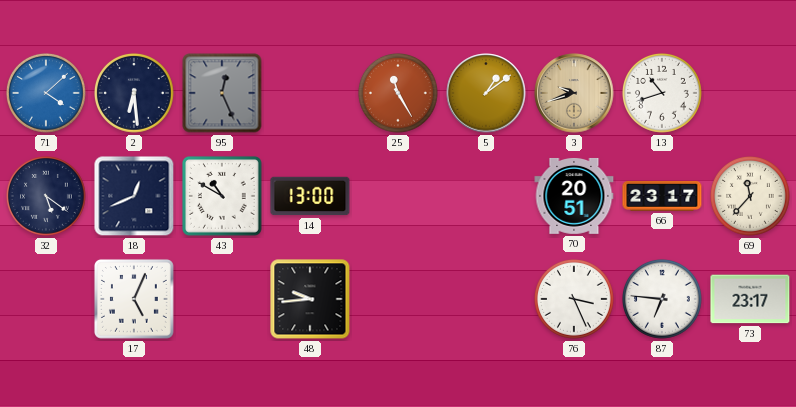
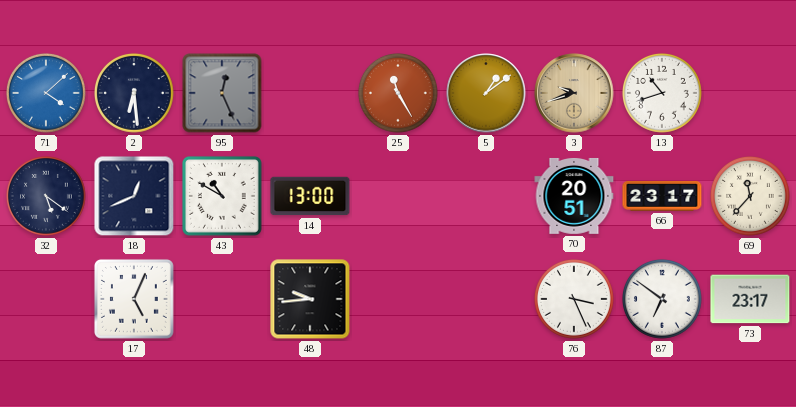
87: 6:46 -> 6:51 (663, 300)
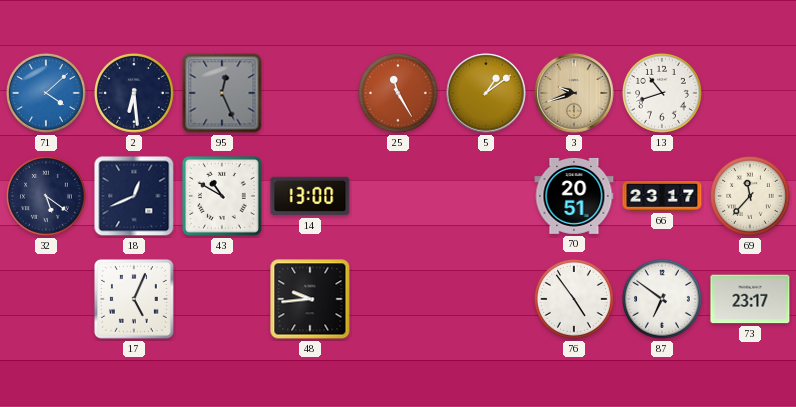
76: 3:26 -> 4:54 (575, 300)
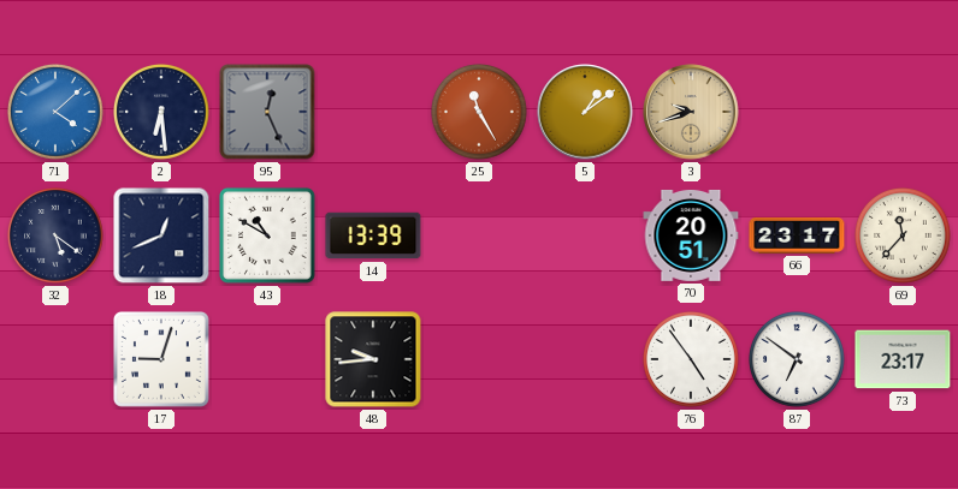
13: 10:42 -> none (663, 94)
14: 13:00 -> 13:39 (373, 235)
17: 5:04 -> 9:03 (161, 359)
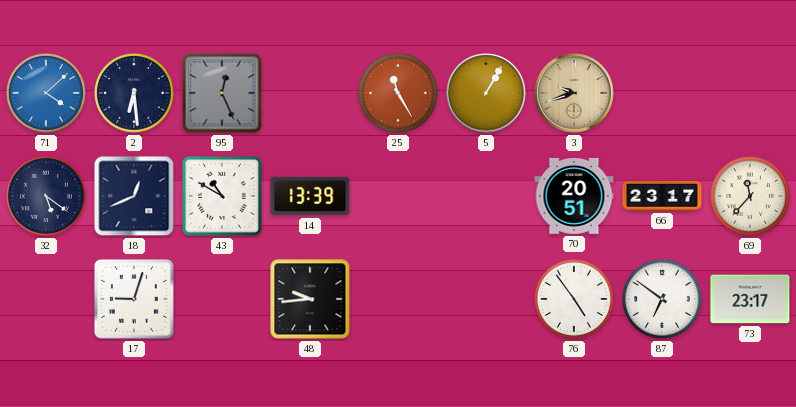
5: 1:09 -> 1:05 (486, 93)
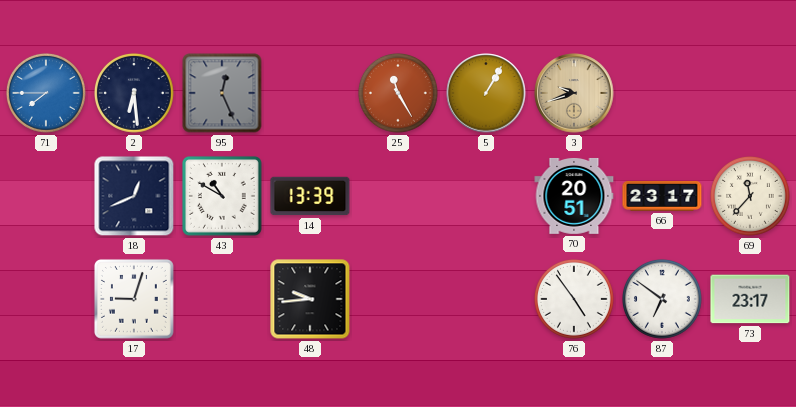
71: 4:08 -> 7:45 (47, 94)
32: 5:21 -> none (47, 197)
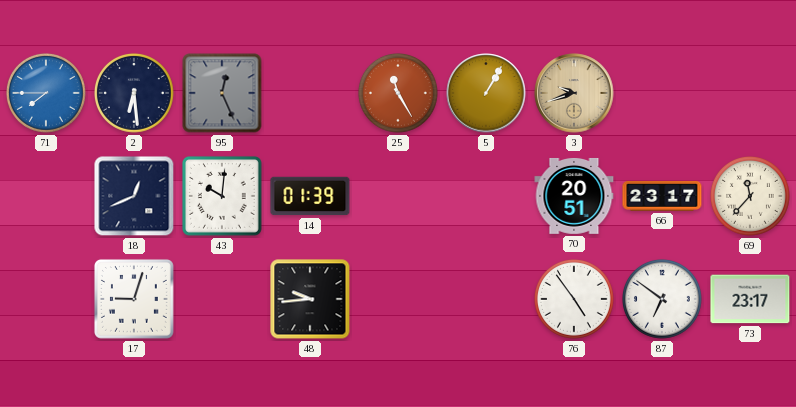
43: 10:50 -> 10:01 (222, 196)
14: 13:39 -> 01:39 (310, 196)
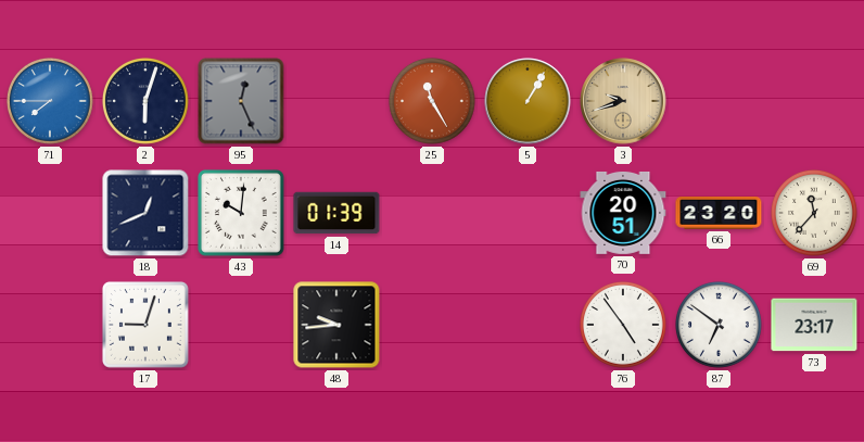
2: 6:29 -> 6:03 (147, 102)
66: 23:17 -> 23:20 (719, 213)
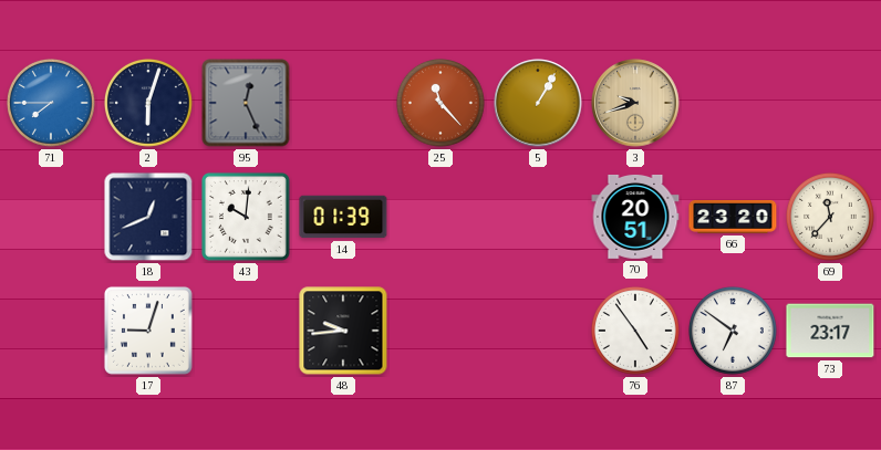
25: 11:25 -> 11:23 (442, 104)
